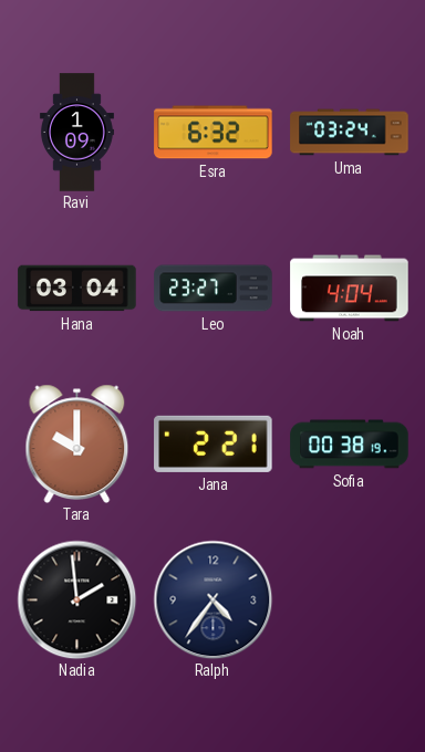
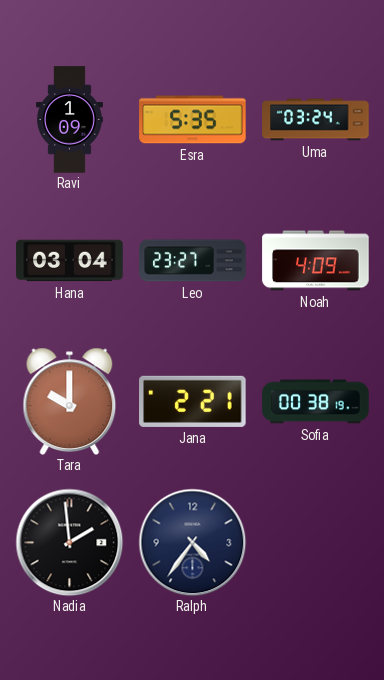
Esra: 6:32 -> 5:35 (193, 120)
Noah: 4:04 -> 4:09 (316, 261)
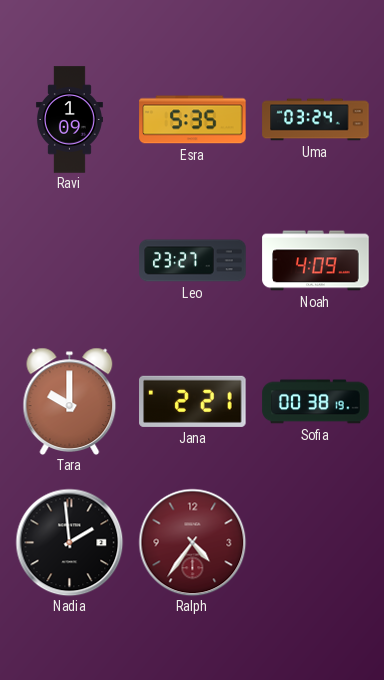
Hana: 03:04 -> none (70, 261)
Ralph dial: navy -> burgundy (192, 542)
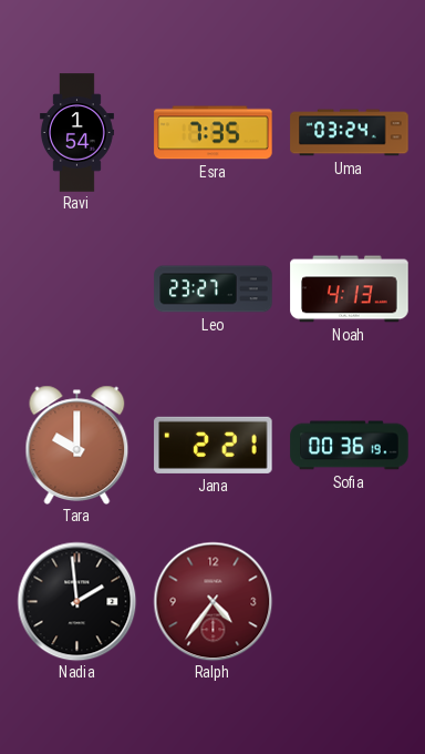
Ravi: 1:09 -> 1:54 (76, 133)
Esra: 5:35 -> 7:35 (214, 133)
Noah: 4:09 -> 4:13 (350, 289)
Sofia: 00:38 -> 00:36 (350, 446)
